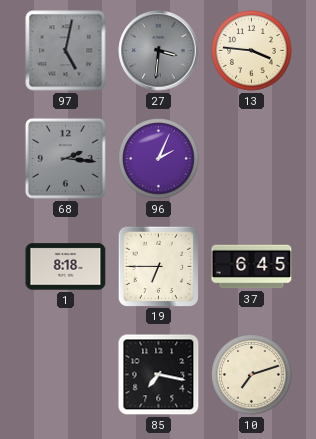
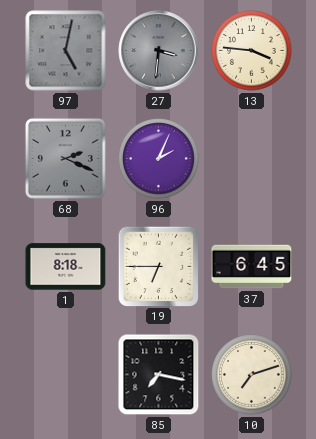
68: 2:16 -> 2:19 (65, 158)
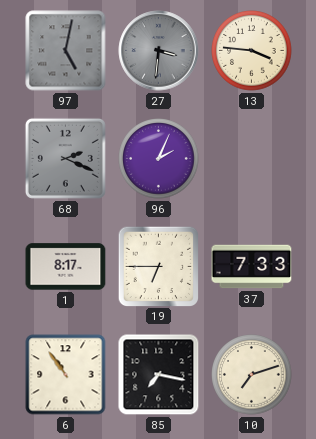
1: 8:18 -> 8:17 (66, 267)
37: 6:45 -> 7:33 (252, 267)
6: none -> 10:54 (66, 375)
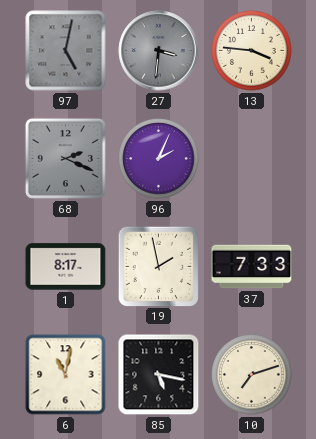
19: 6:45 -> 1:58 (158, 266)
6: 10:54 -> 11:02 (66, 375)
85: 7:17 -> 5:17 (159, 375)
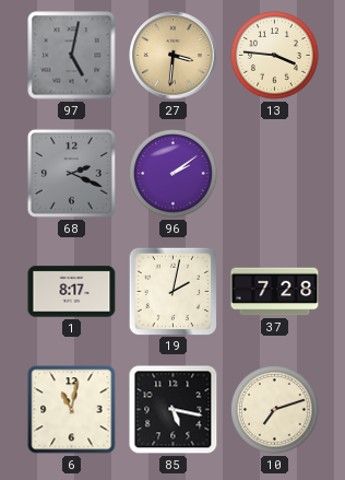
27 dial: grey -> champagne (174, 56)
96: 2:04 -> 2:09 (174, 174)
19: 1:58 -> 2:02 (172, 291)
37: 7:33 -> 7:28 (275, 292)
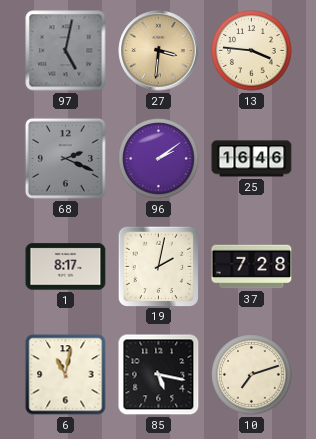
25: none -> 16:46 (252, 159)
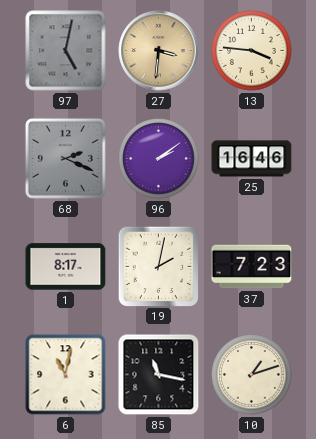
37: 7:28 -> 7:23 (252, 267)
85: 5:17 -> 11:17 (159, 375)
10: 7:12 -> 1:12 (252, 375)
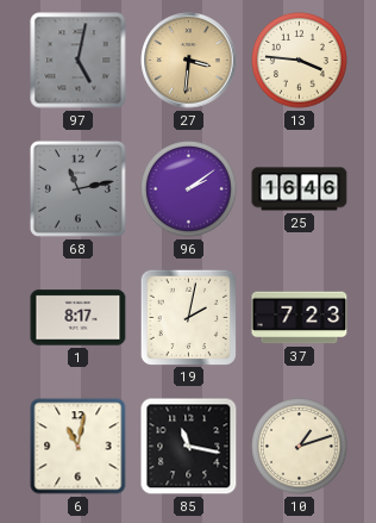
68: 2:19 -> 11:13 (77, 188)
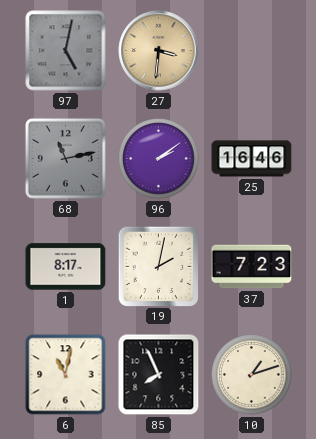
13: 3:46 -> none (300, 61)
85: 11:17 -> 7:56 (159, 375)
